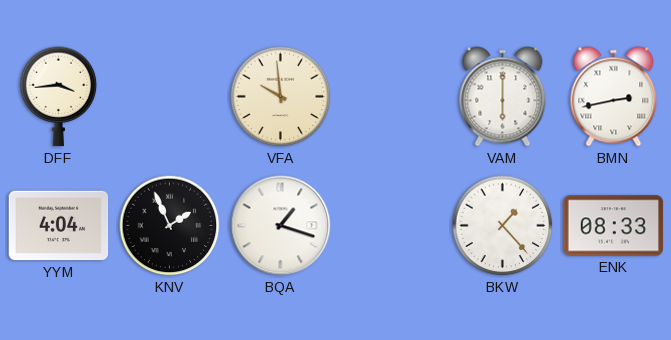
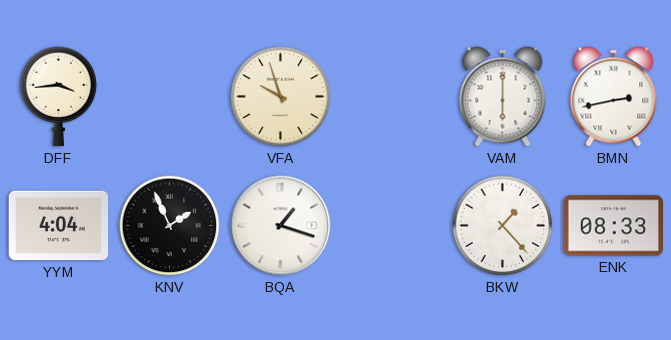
VFA: 9:59 -> 9:57 (281, 97)
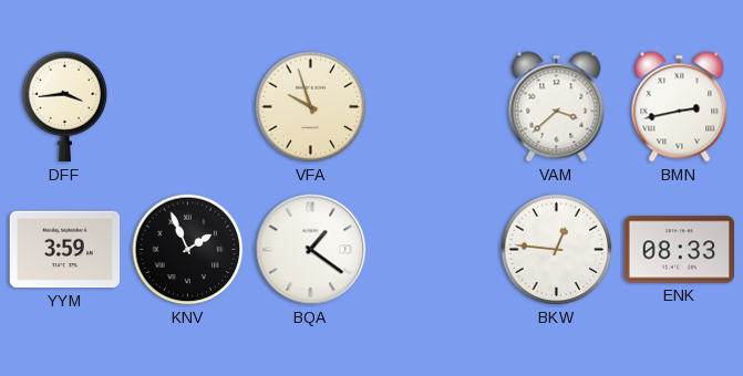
VAM: 6:00 -> 3:38 (557, 107)
YYM: 4:04 -> 3:59 (65, 250)
BQA: 1:18 -> 1:21 (311, 250)
BKW: 1:23 -> 12:46 (557, 250)
